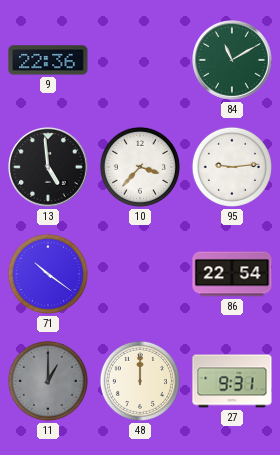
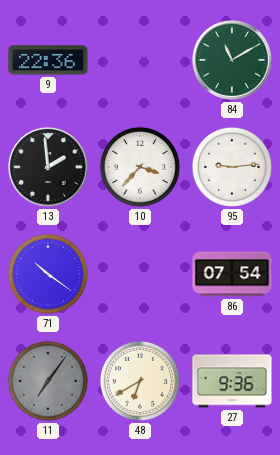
13: 4:59 -> 1:59 (49, 168)
86: 22:54 -> 07:54 (232, 274)
11: 1:00 -> 7:06 (48, 381)
48: 12:00 -> 6:40 (140, 381)
27: 9:31 -> 9:36 (232, 381)
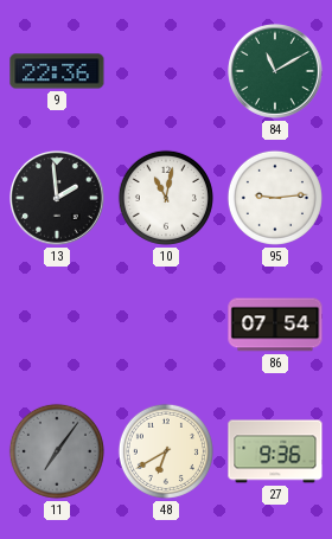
10: 3:37 -> 11:02 (166, 198)
71: 10:21 -> none (48, 274)
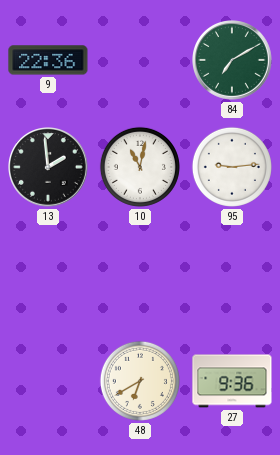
84: 11:10 -> 7:10 (233, 61)
86: 07:54 -> none (275, 325)
11: 7:06 -> none (57, 451)
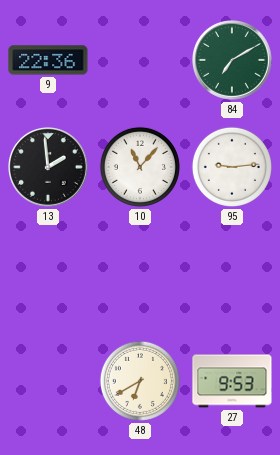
10: 11:02 -> 11:07 (140, 167)
27: 9:36 -> 9:53 (232, 381)
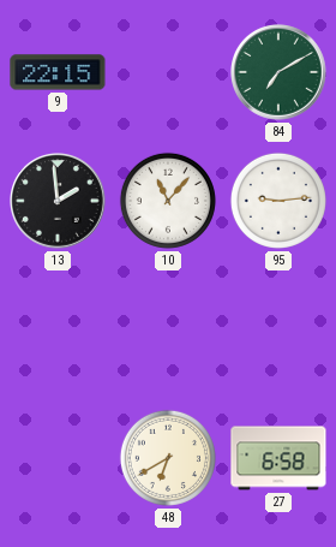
9: 22:36 -> 22:15 (58, 72)
27: 9:53 -> 6:58 (278, 458)
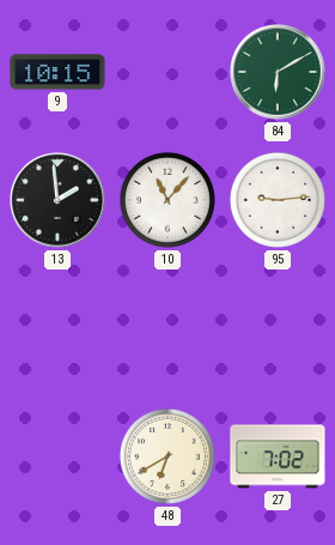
9: 22:15 -> 10:15 (57, 72)
84: 7:10 -> 6:10 (279, 73)
27: 6:58 -> 7:02 (278, 456)
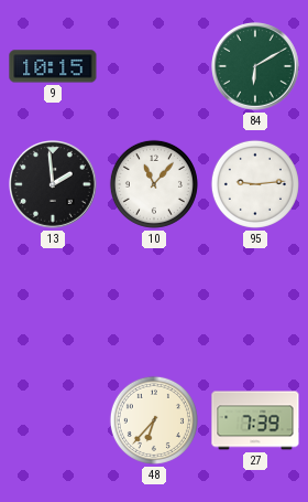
48: 6:40 -> 6:37 (154, 420)
27: 7:02 -> 7:39 (255, 420)
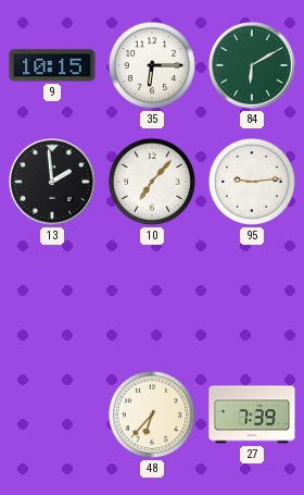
35: none -> 6:15 (152, 65)
10: 11:07 -> 7:07 (152, 182)
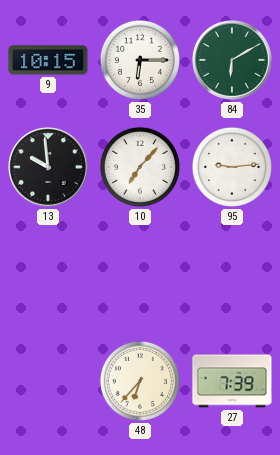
13: 1:59 -> 9:59 (49, 168)
